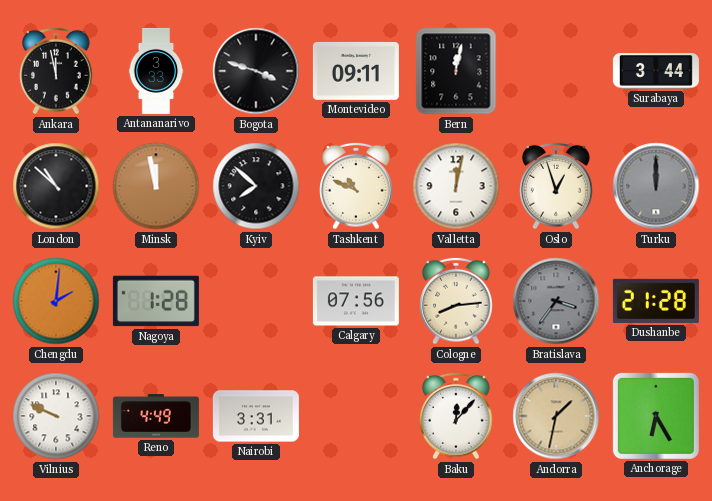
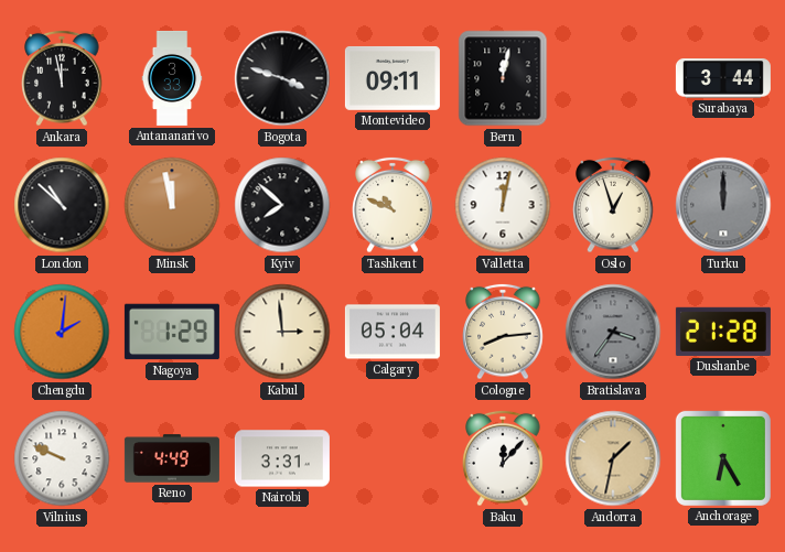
Nagoya: 1:28 -> 1:29 (172, 332)
Kabul: none -> 2:59 (282, 332)
Calgary: 07:56 -> 05:04 (392, 332)
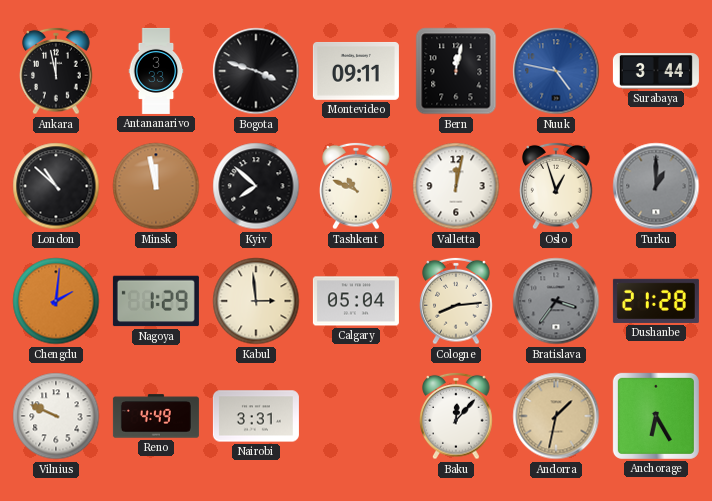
Nuuk: none -> 4:47 (556, 71)
Turku: 12:00 -> 1:00 (656, 186)
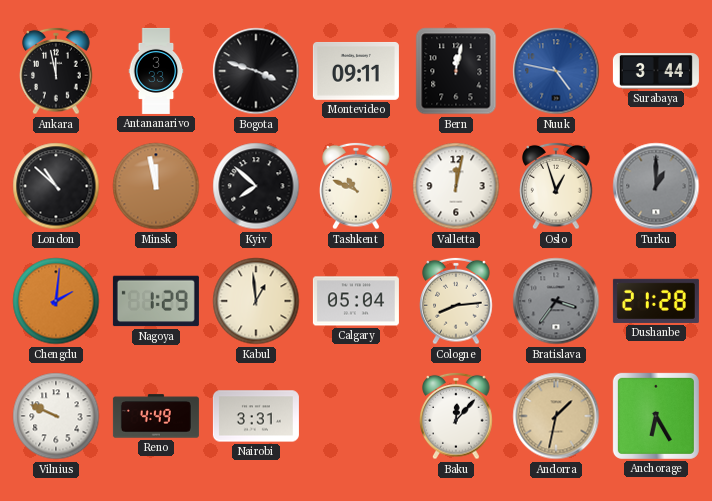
Kabul: 2:59 -> 12:59 (256, 301)
